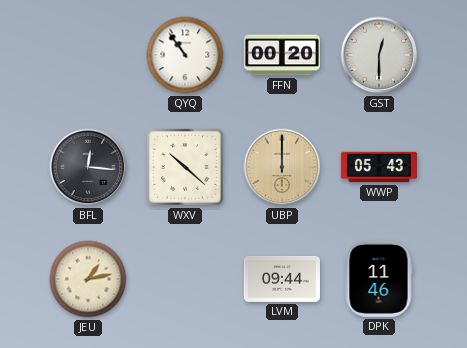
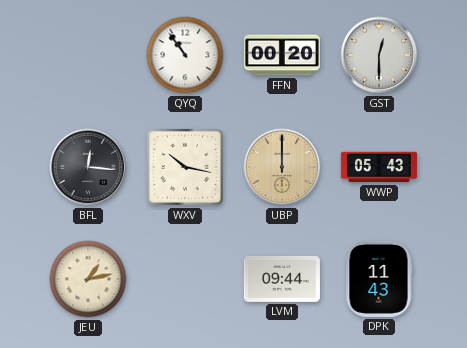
WXV: 10:22 -> 10:17 (185, 167)
DPK: 11:46 -> 11:43 (379, 279)
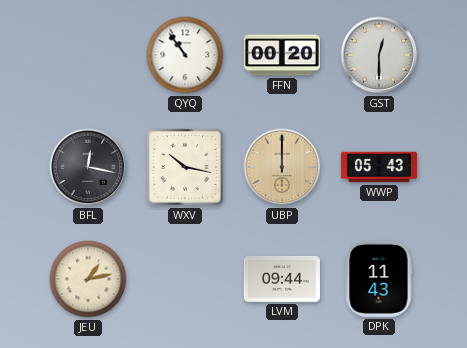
BFL: 12:16 -> 12:17 (88, 167)
